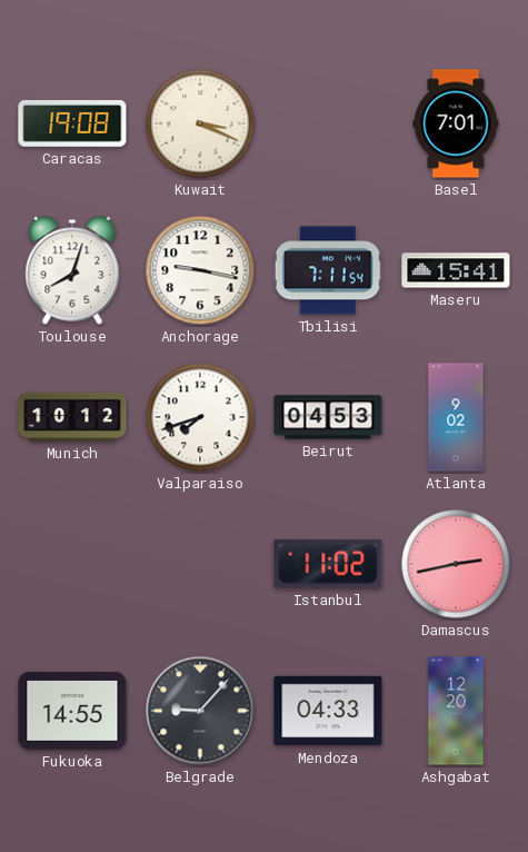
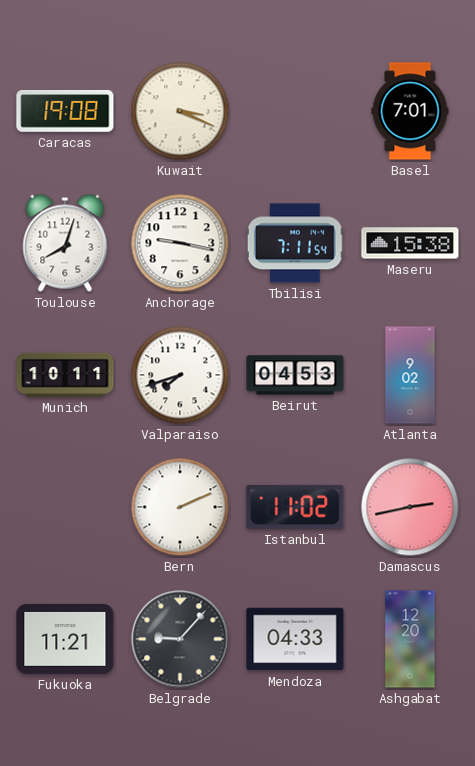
Maseru: 15:41 -> 15:38 (410, 243)
Munich: 10:12 -> 10:11 (65, 375)
Bern: none -> 2:11 (180, 507)
Fukuoka: 14:55 -> 11:21 (65, 639)
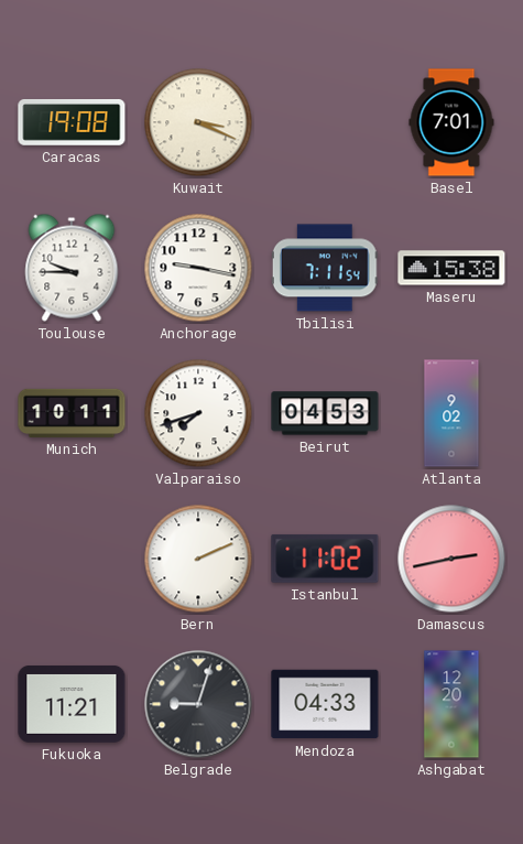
Toulouse: 8:03 -> 9:45 (72, 268)
Belgrade: 9:07 -> 9:03 (198, 704)
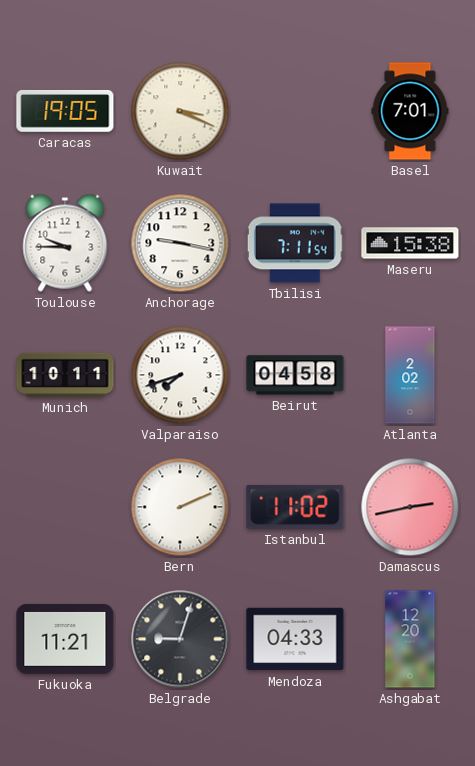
Caracas: 19:08 -> 19:05 (65, 111)
Beirut: 04:53 -> 04:58 (295, 375)
Atlanta: 9:02 -> 2:02 (410, 375)
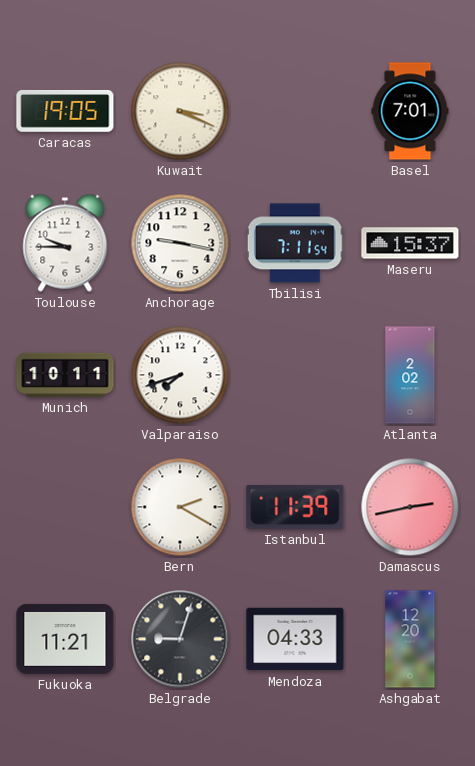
Maseru: 15:38 -> 15:37 (410, 243)
Beirut: 04:58 -> none (295, 375)
Bern: 2:11 -> 2:20 (180, 507)
Istanbul: 11:02 -> 11:39 (295, 507)
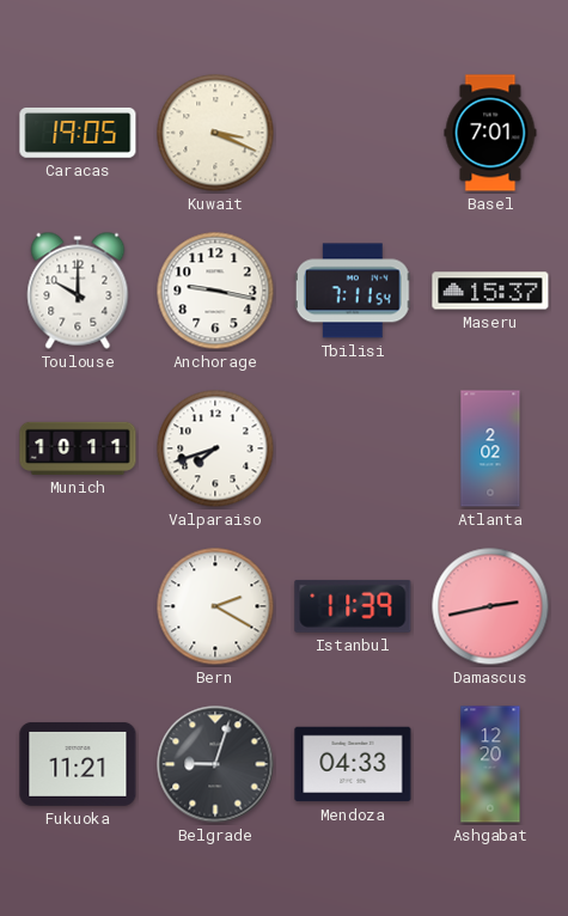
Toulouse: 9:45 -> 10:00 (78, 291)
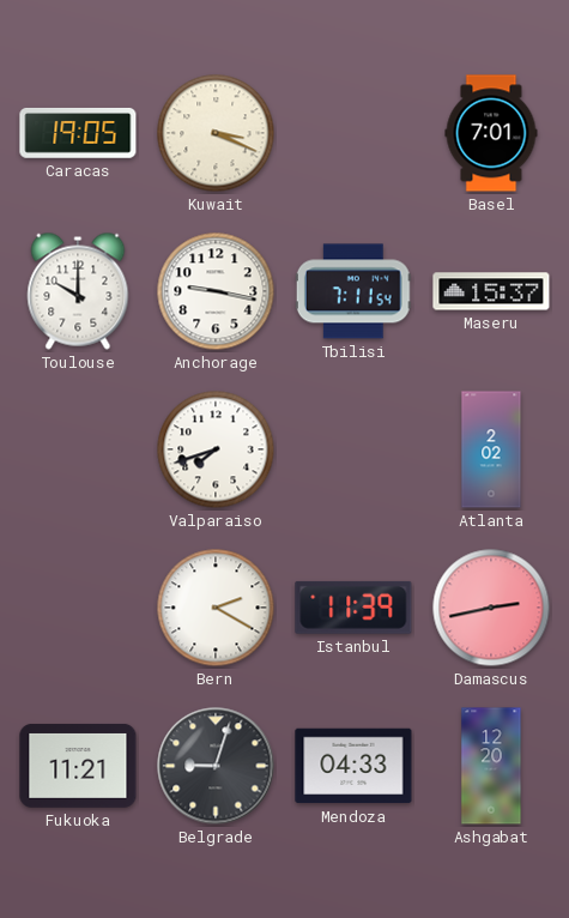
Munich: 10:11 -> none (78, 448)
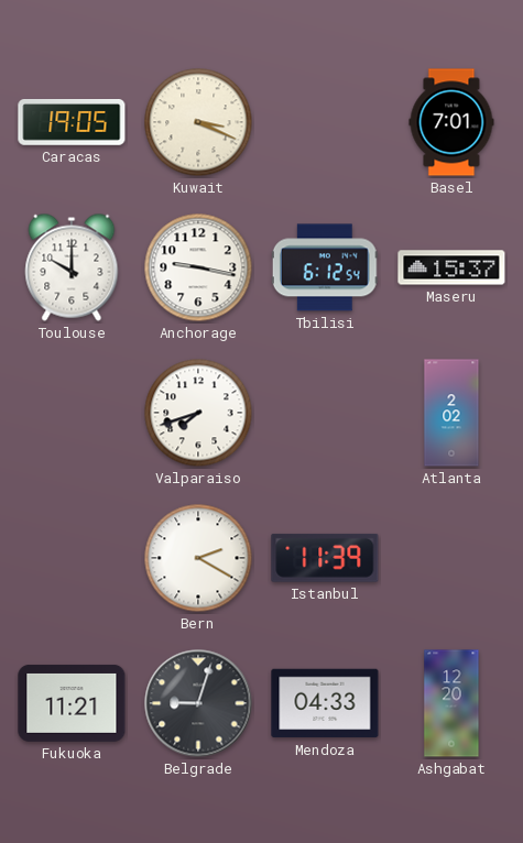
Tbilisi: 7:11 -> 6:12 (325, 267)
Damascus: 2:43 -> none (491, 608)
